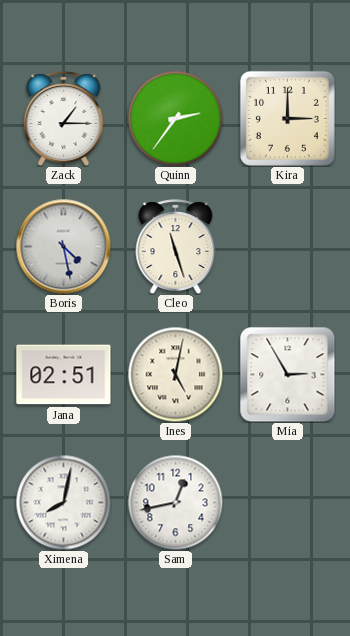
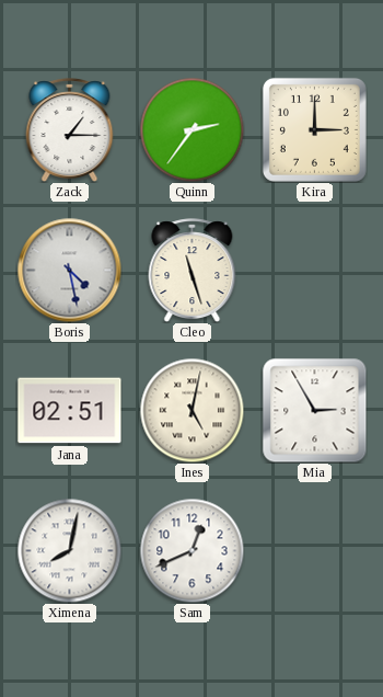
Sam: 12:43 -> 12:41 (191, 550)
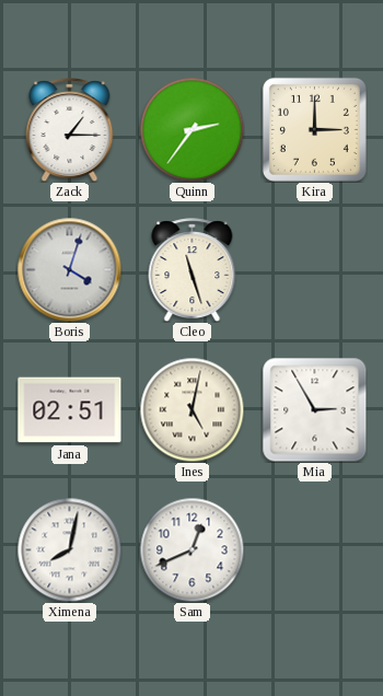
Boris: 4:28 -> 4:03 (69, 269)
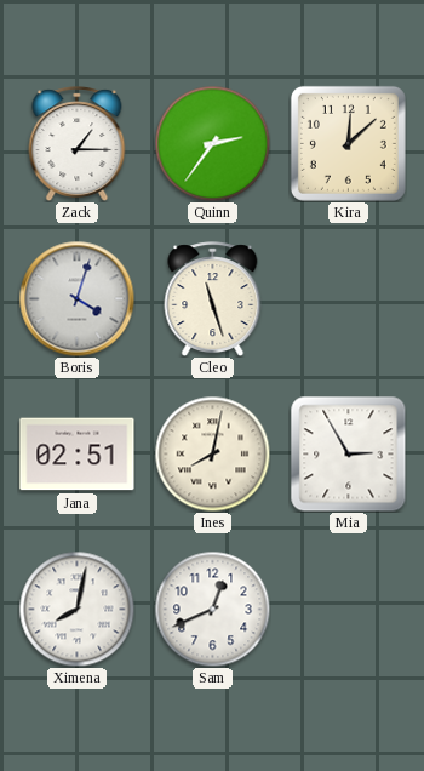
Kira: 3:00 -> 12:08 (348, 143)
Ines: 5:02 -> 8:02 (212, 453)
